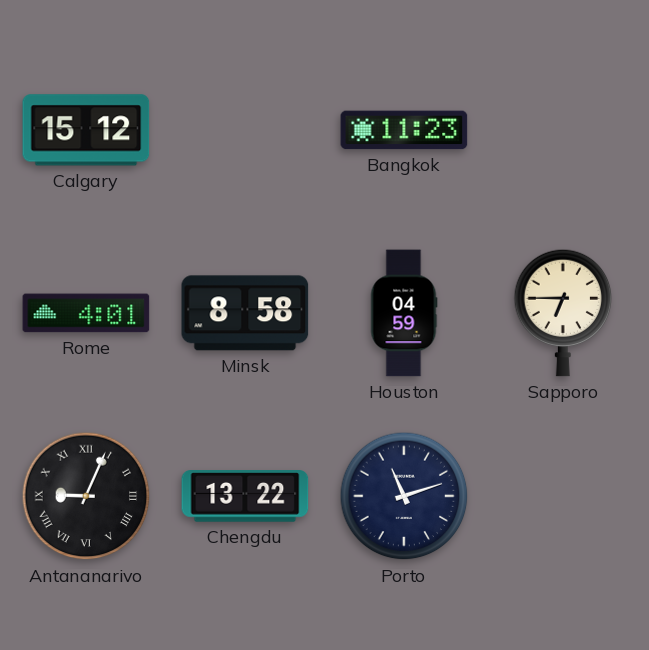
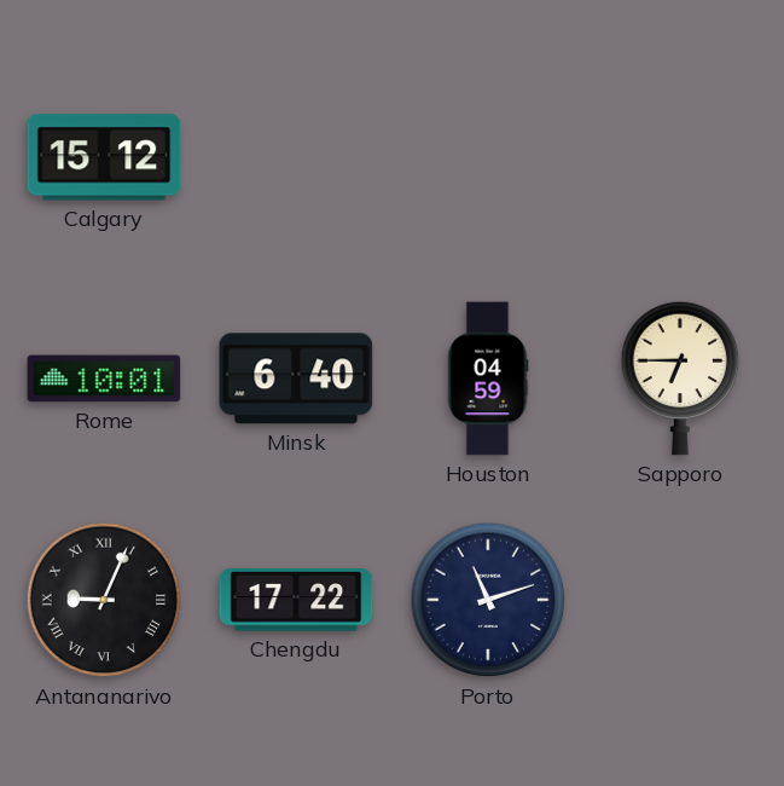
Bangkok: 11:23 -> none (404, 130)
Rome: 4:01 -> 10:01 (104, 378)
Minsk: 8:58 -> 6:40 (296, 378)
Chengdu: 13:22 -> 17:22 (296, 600)
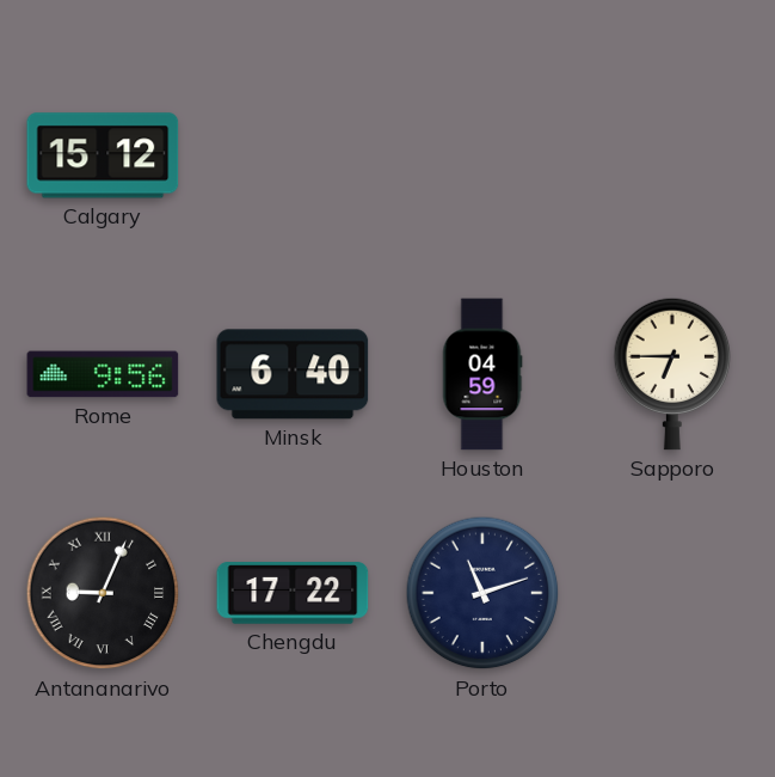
Rome: 10:01 -> 9:56 (103, 374)
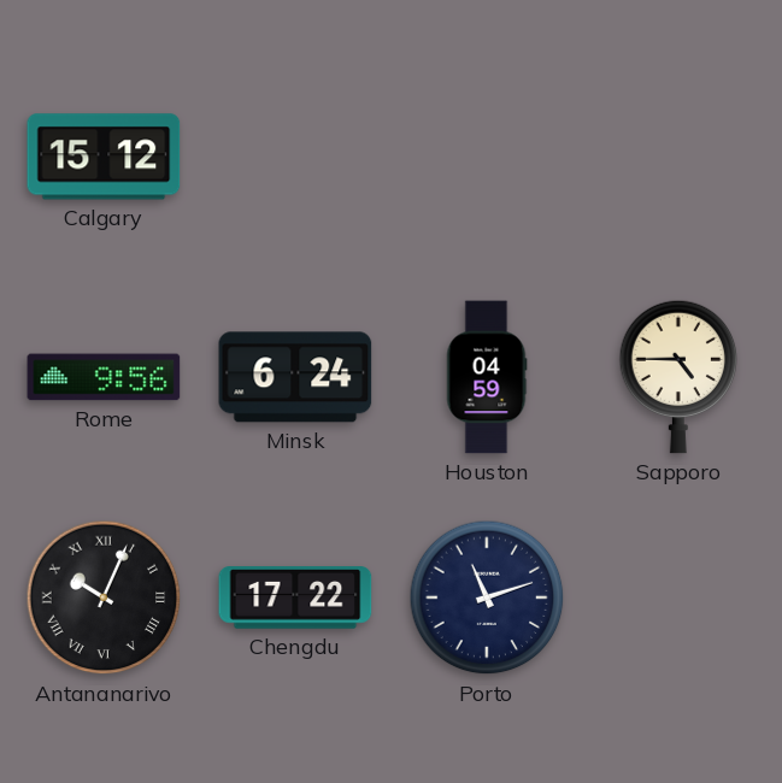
Minsk: 6:40 -> 6:24 (295, 377)
Sapporo: 6:45 -> 4:45 (678, 377)
Antananarivo: 9:04 -> 10:04 (104, 597)
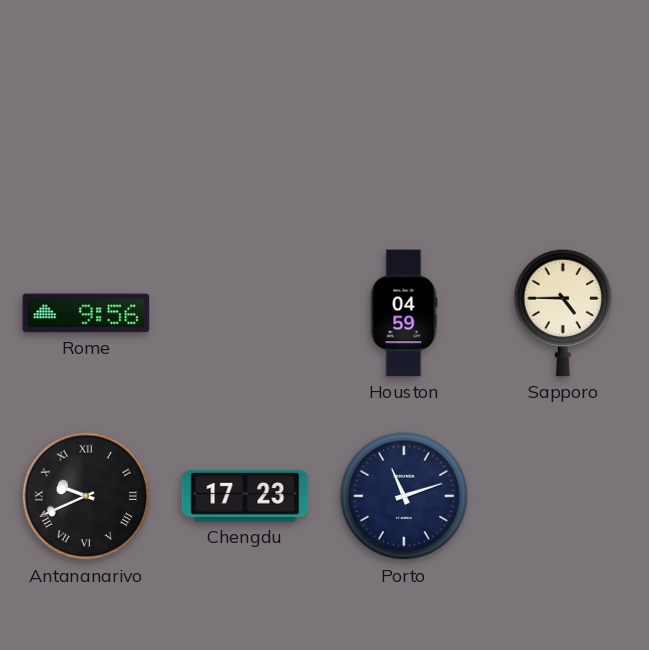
Calgary: 15:12 -> none (104, 157)
Minsk: 6:24 -> none (295, 377)
Antananarivo: 10:04 -> 9:41 (86, 496)
Chengdu: 17:22 -> 17:23 (245, 496)
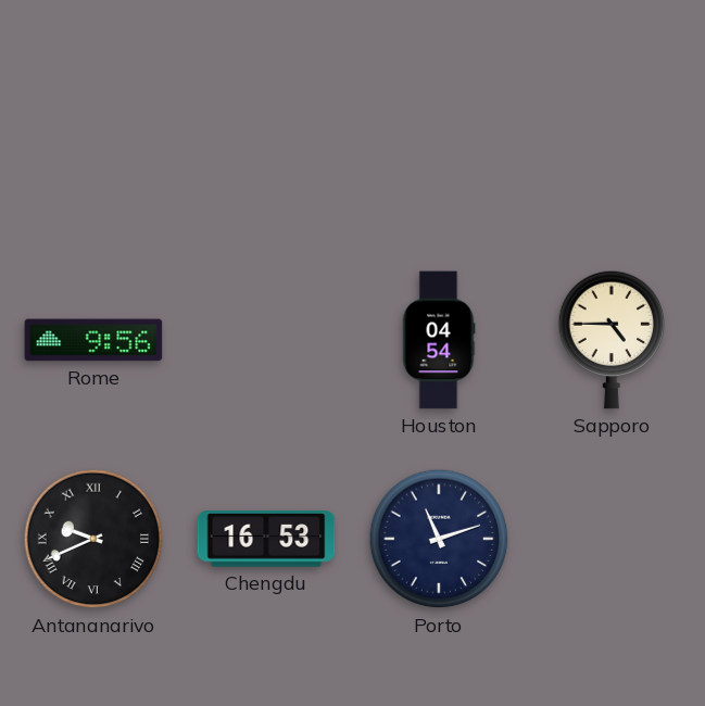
Houston: 04:59 -> 04:54 (439, 340)
Chengdu: 17:23 -> 16:53 (266, 539)
